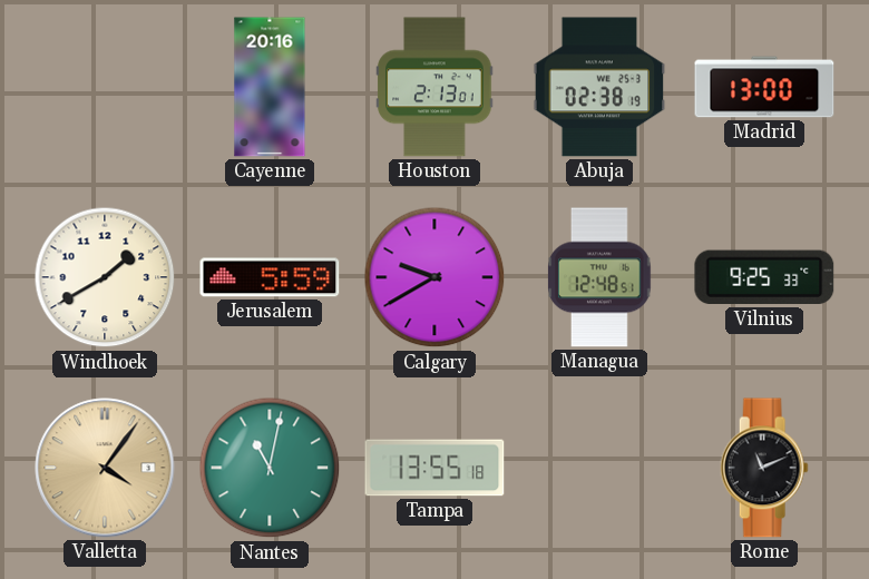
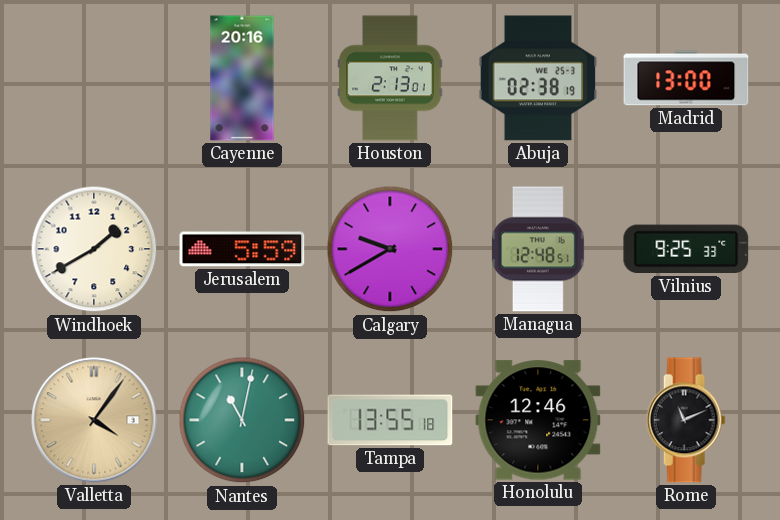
Honolulu: none -> 12:46 (538, 420)
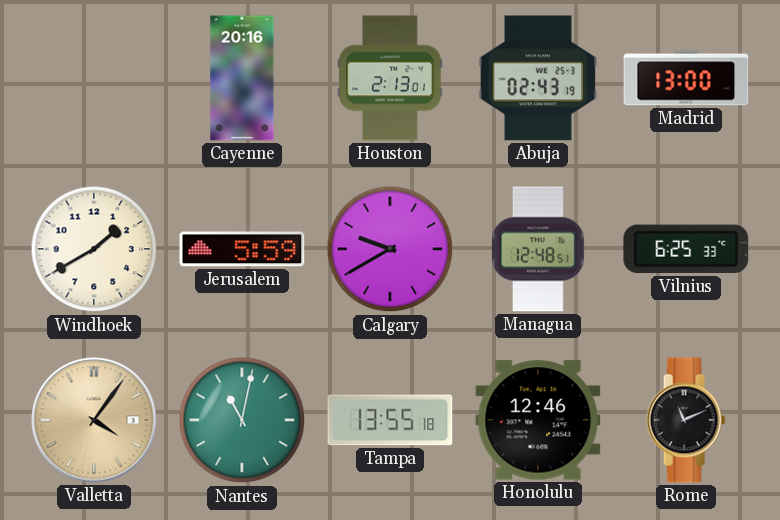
Abuja: 02:38 -> 02:43 (538, 78)
Vilnius: 9:25 -> 6:25 (686, 249)
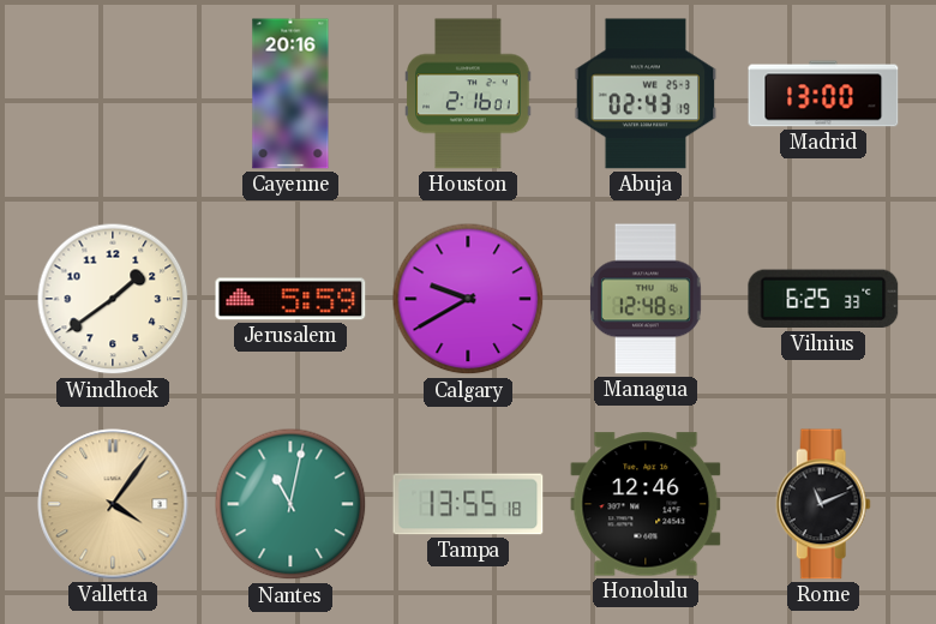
Houston: 2:13 -> 2:16 (468, 94)
Windhoek: 1:40 -> 1:39 (113, 299)
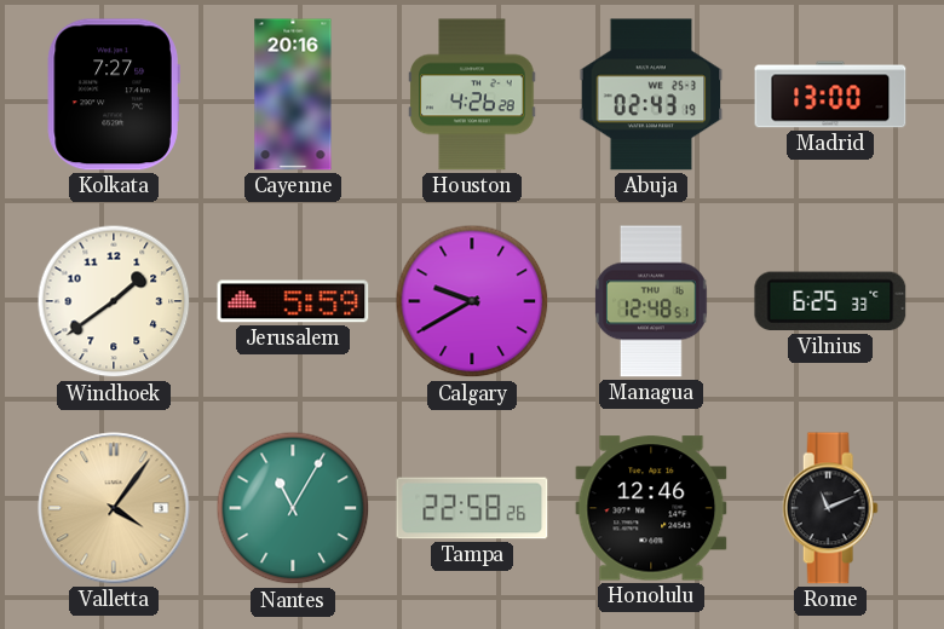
Kolkata: none -> 7:27 (114, 94)
Houston: 2:16 -> 4:26 (472, 94)
Nantes: 11:02 -> 11:05 (293, 508)
Tampa: 13:55 -> 22:58 (472, 508)
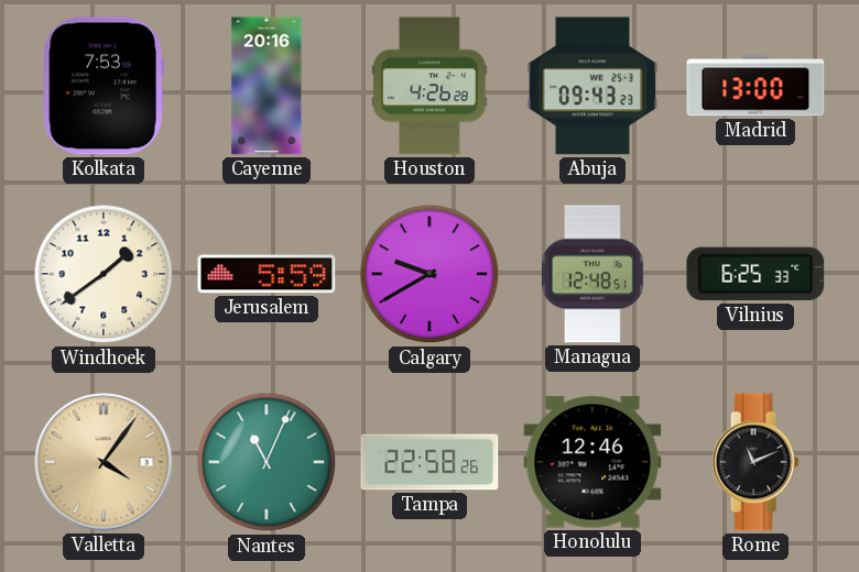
Kolkata: 7:27 -> 7:53 (104, 86)
Abuja: 02:43 -> 09:43 (592, 86)
Nantes: 11:05 -> 11:04 (267, 462)
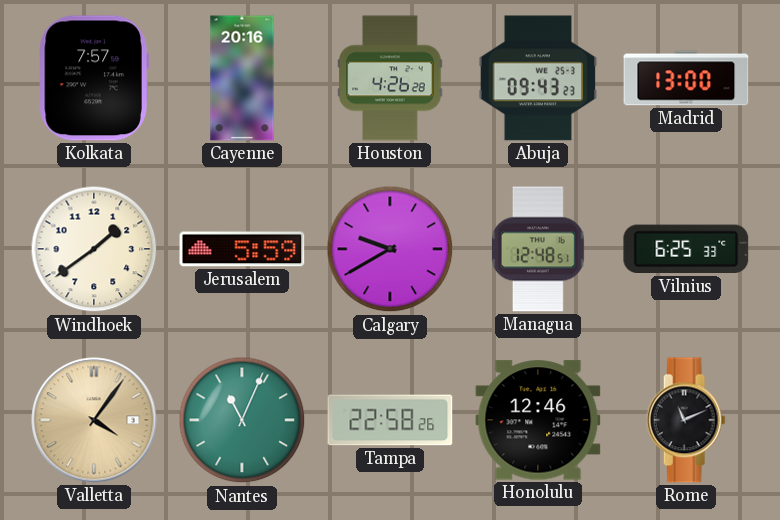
Kolkata: 7:53 -> 7:57 (94, 78)
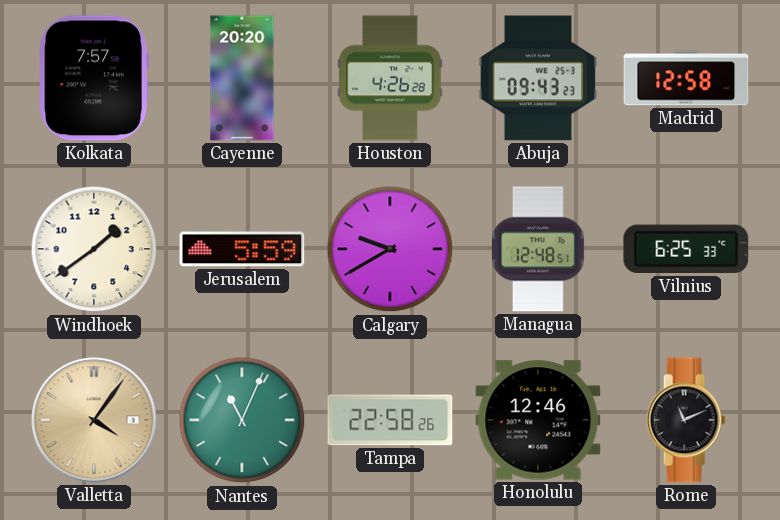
Cayenne: 20:16 -> 20:20 (242, 78)
Madrid: 13:00 -> 12:58 (686, 78)
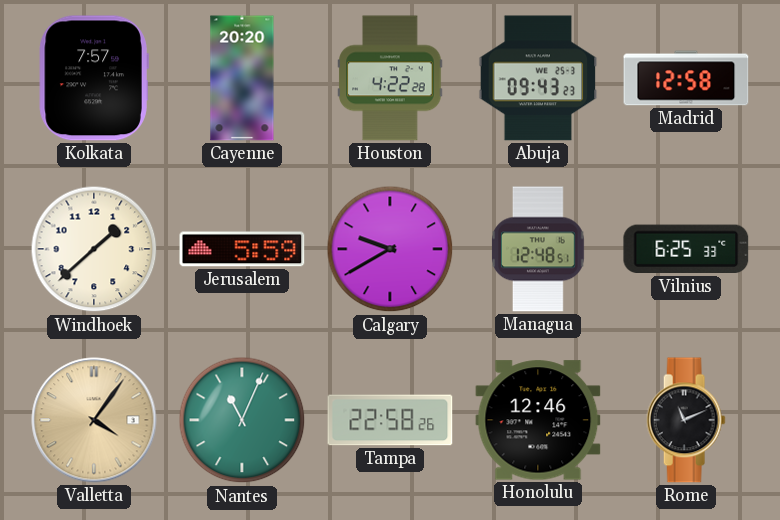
Houston: 4:26 -> 4:22 (390, 78)
Windhoek: 1:39 -> 1:38 (94, 249)
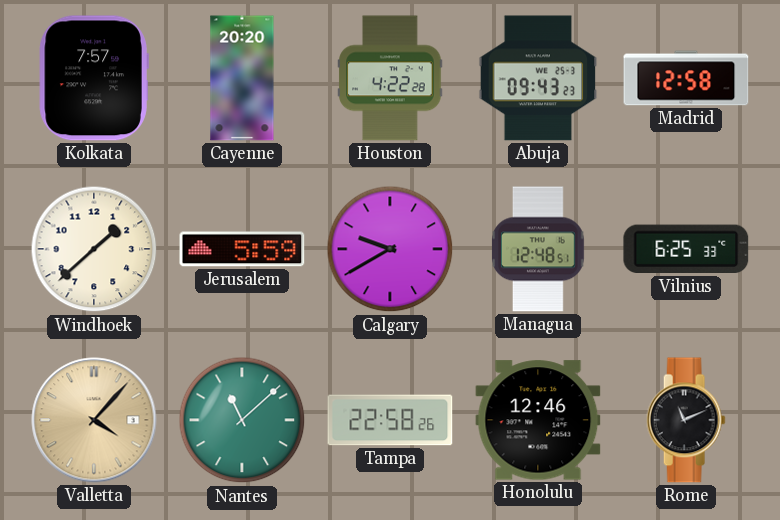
Valletta: 4:06 -> 4:07 (94, 420)
Nantes: 11:04 -> 11:08 (242, 420)
